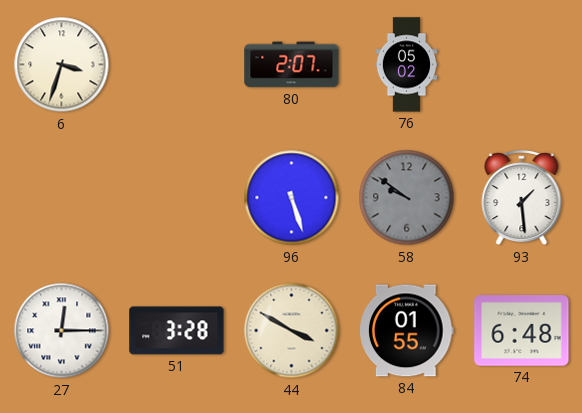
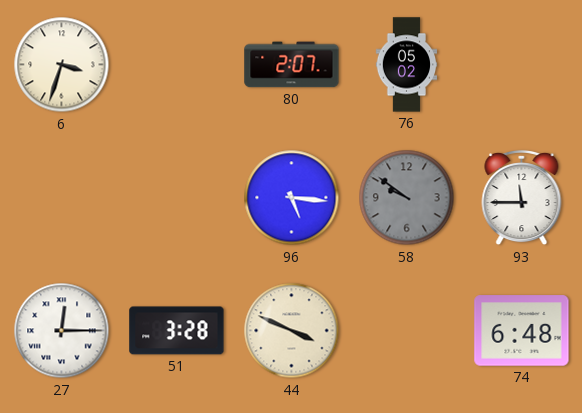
96: 5:27 -> 5:16 (292, 198)
93: 1:29 -> 11:45 (522, 198)
44: 3:50 -> 3:49 (292, 331)
84: 01:55 -> none (407, 331)
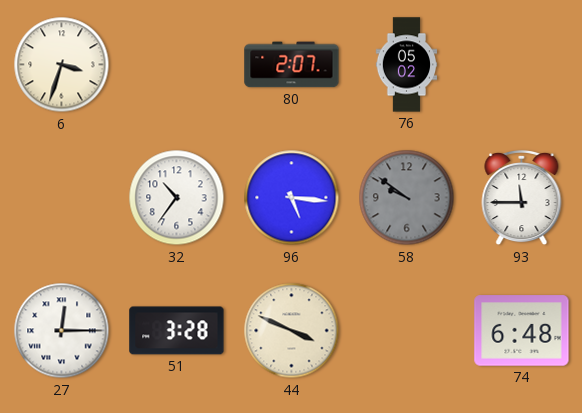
32: none -> 10:36 (177, 198)
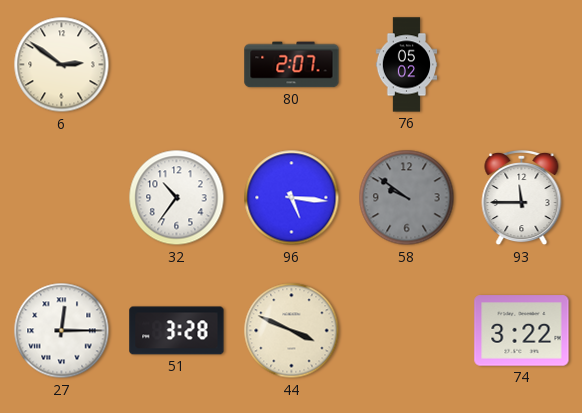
6: 3:33 -> 2:51 (62, 65)
74: 6:48 -> 3:22 (522, 331)
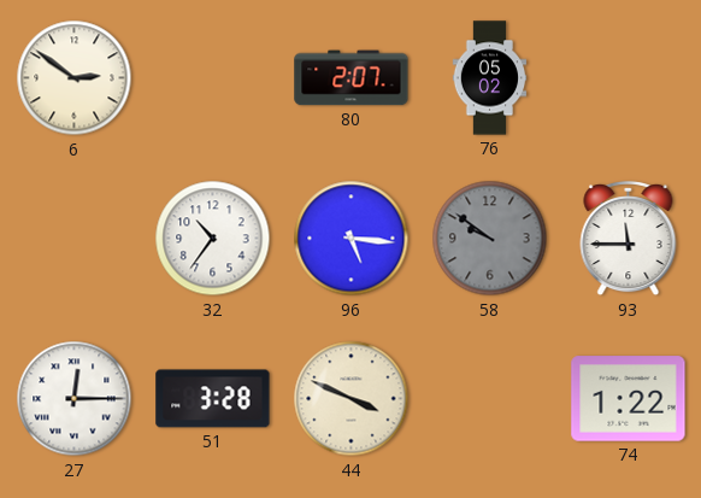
74: 3:22 -> 1:22 (629, 399)
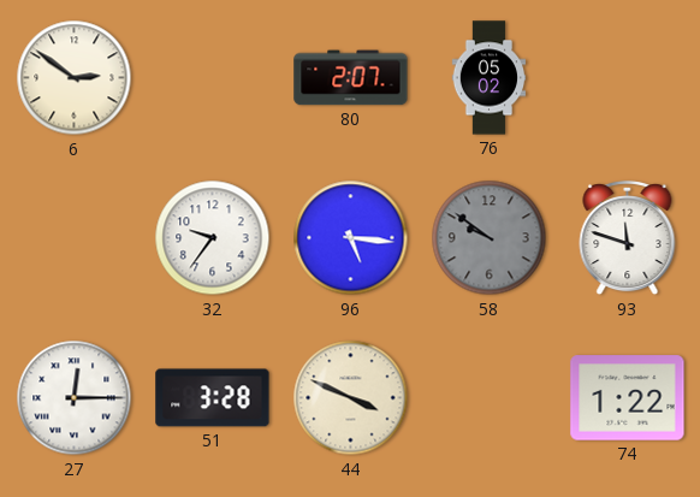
32: 10:36 -> 9:36 (213, 238)
93: 11:45 -> 11:48 (628, 238)
